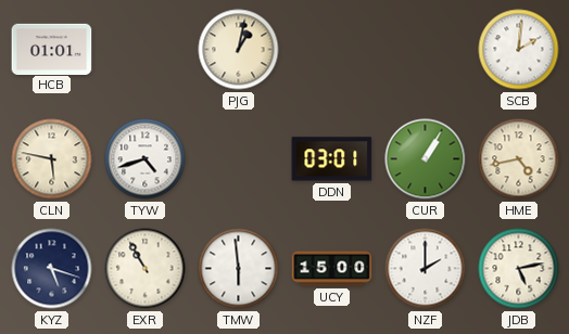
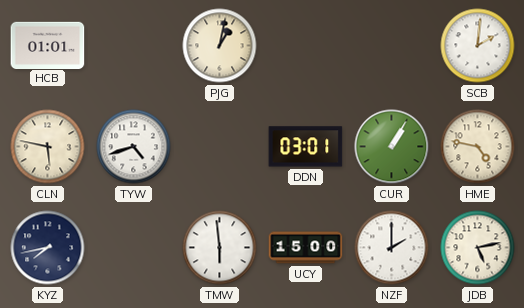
HME: 4:43 -> 4:47 (478, 147)
KYZ: 5:18 -> 7:43 (48, 248)
EXR: 10:55 -> none (146, 269)
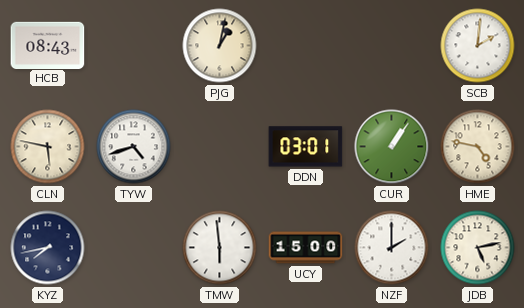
HCB: 01:01 -> 08:43 (48, 45)
CUR: 1:05 -> 1:06 (392, 147)
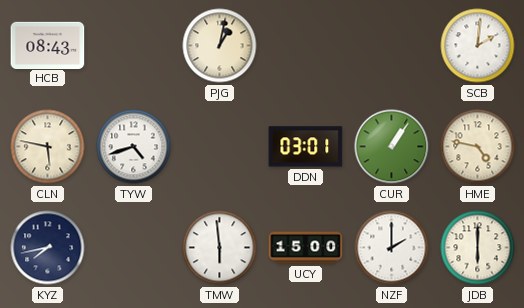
JDB: 5:13 -> 6:00 (478, 248)
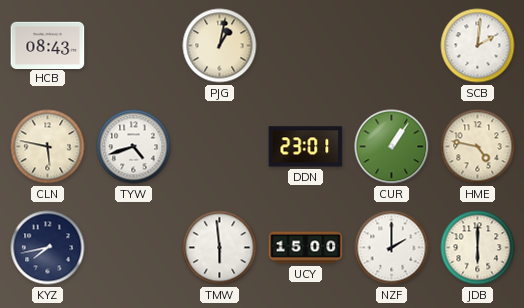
DDN: 03:01 -> 23:01 (306, 147)
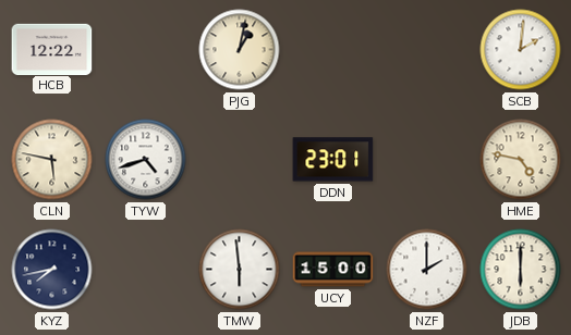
HCB: 08:43 -> 12:22 (52, 49)
CUR: 1:06 -> none (392, 147)
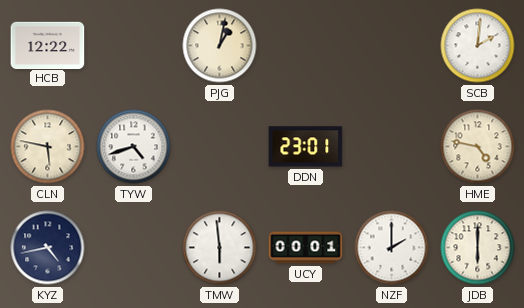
KYZ: 7:43 -> 4:43 (48, 248)
UCY: 15:00 -> 00:01 (306, 248)
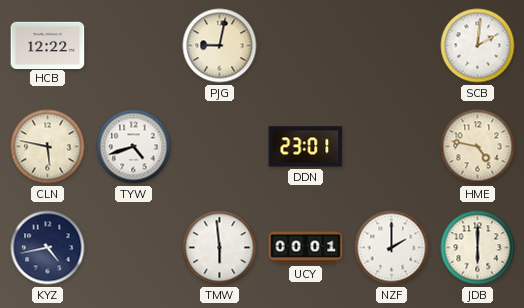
PJG: 1:02 -> 9:02 (220, 46)
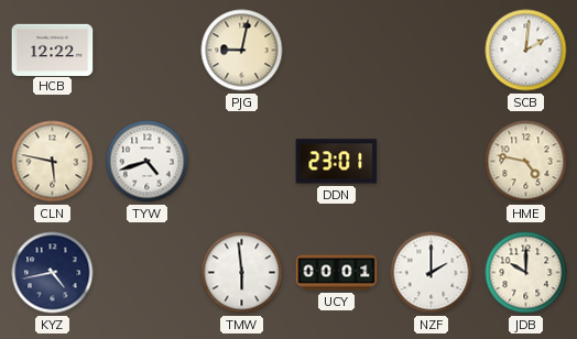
JDB: 6:00 -> 10:00 (526, 273)
